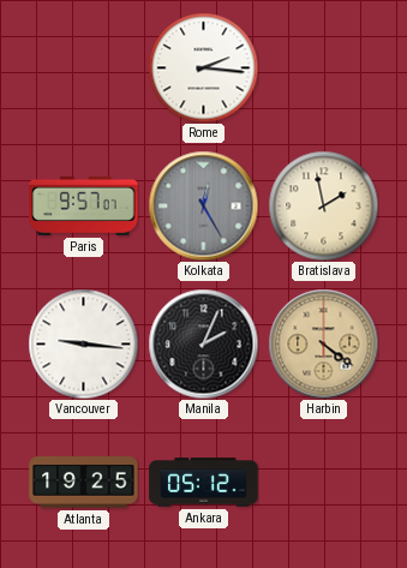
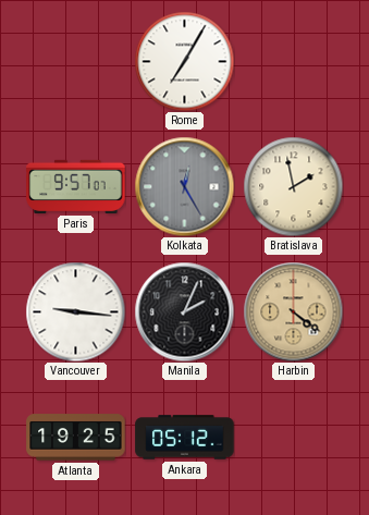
Rome: 2:16 -> 7:05 (184, 61)
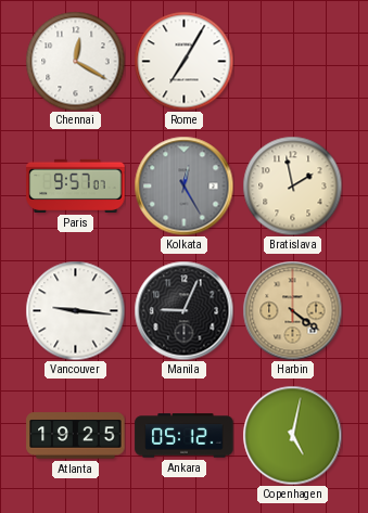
Chennai: none -> 12:20 (75, 61)
Manila: 2:04 -> 9:04 (183, 310)
Copenhagen: none -> 5:02 (292, 435)
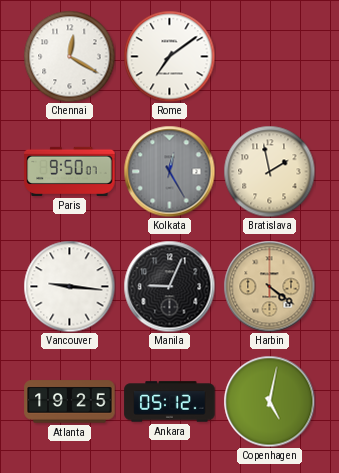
Rome: 7:05 -> 7:09 (169, 56)
Paris: 9:57 -> 9:50 (70, 171)
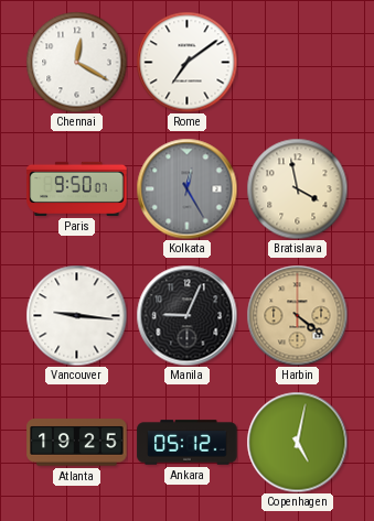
Bratislava: 1:58 -> 3:58 (297, 188)
